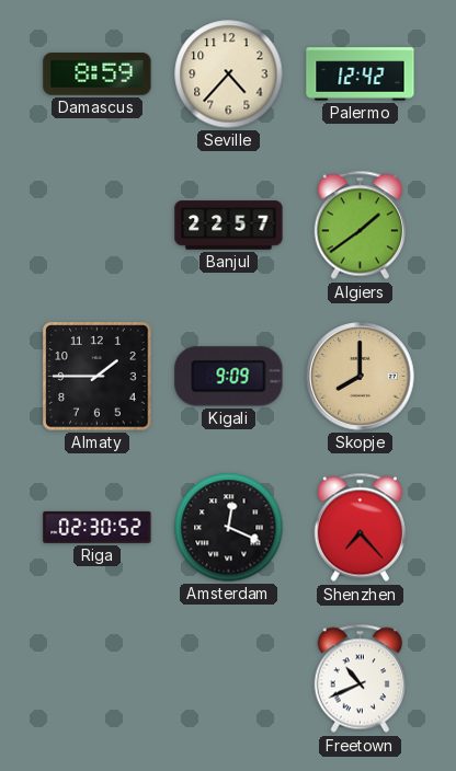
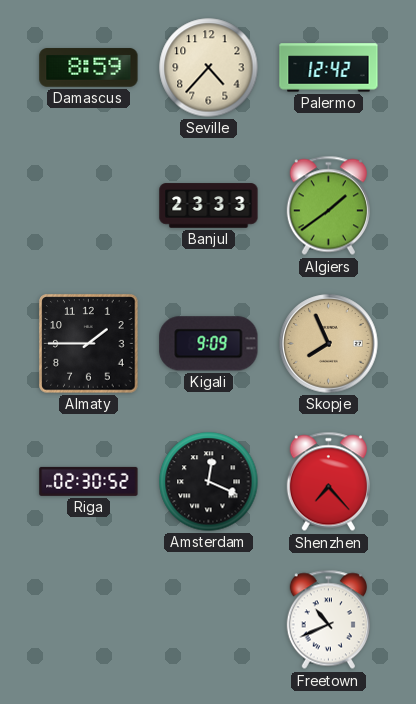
Banjul: 22:57 -> 23:33 (209, 206)
Skopje: 8:00 -> 7:56 (329, 344)
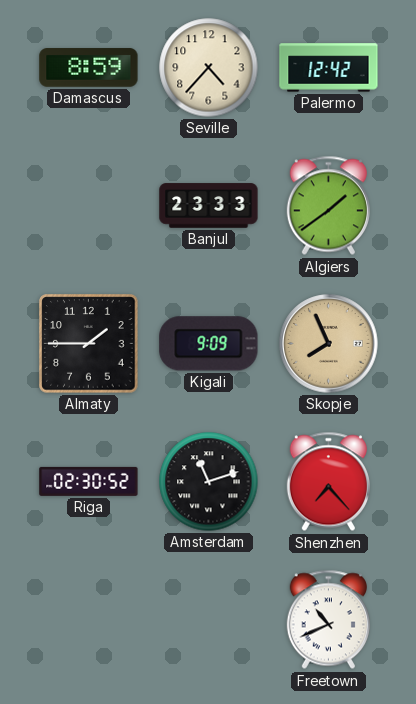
Amsterdam: 12:19 -> 11:12 (209, 482)
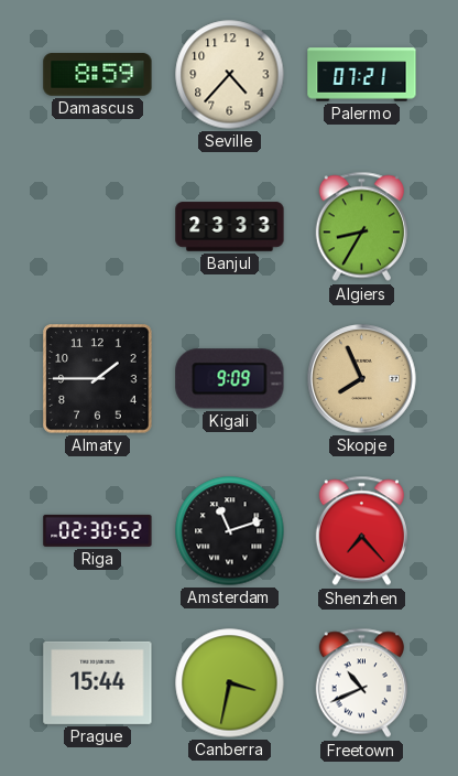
Palermo: 12:42 -> 07:21 (362, 75)
Algiers: 1:39 -> 8:35 (361, 227)
Prague: none -> 15:44 (98, 682)
Canberra: none -> 3:32 (230, 683)
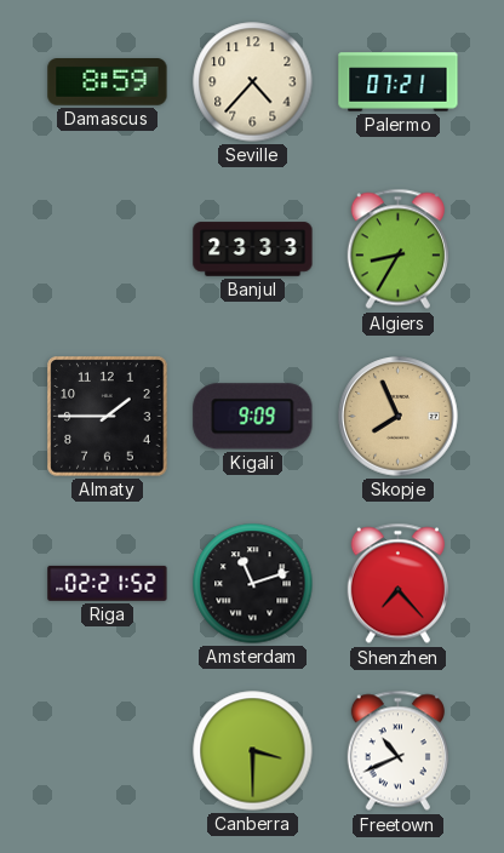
Riga: 02:30 -> 02:21 (108, 583)
Prague: 15:44 -> none (98, 682)
Canberra: 3:32 -> 3:30 (253, 751)
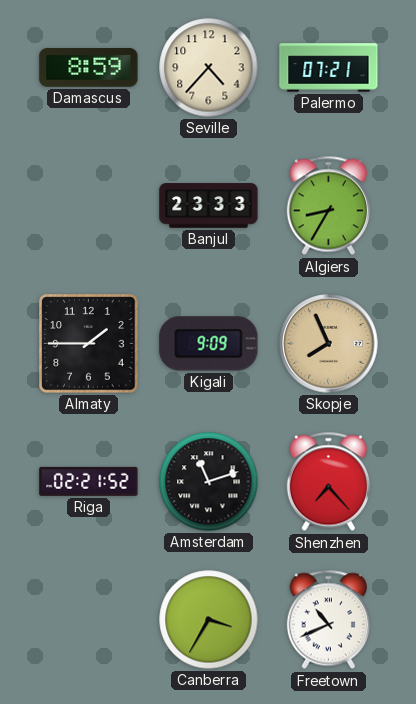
Canberra: 3:30 -> 3:35 (209, 620)
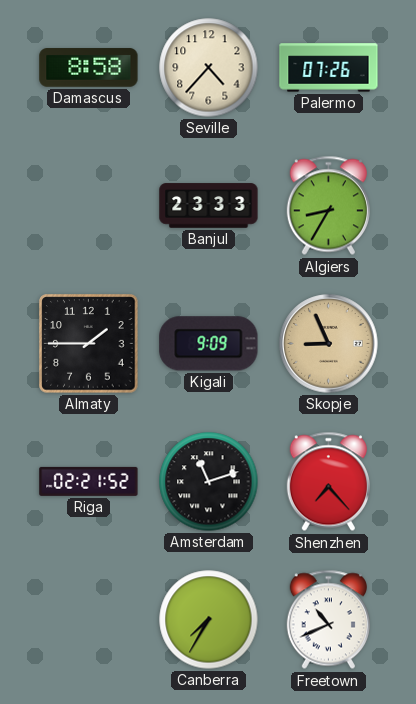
Damascus: 8:59 -> 8:58 (89, 68)
Palermo: 07:21 -> 07:26 (329, 68)
Skopje: 7:56 -> 8:56 (329, 344)
Canberra: 3:35 -> 7:35 (209, 620)
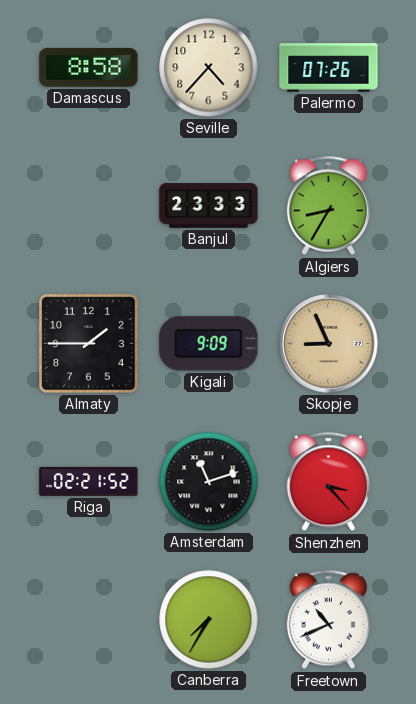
Shenzhen: 7:23 -> 3:23 (328, 482)
